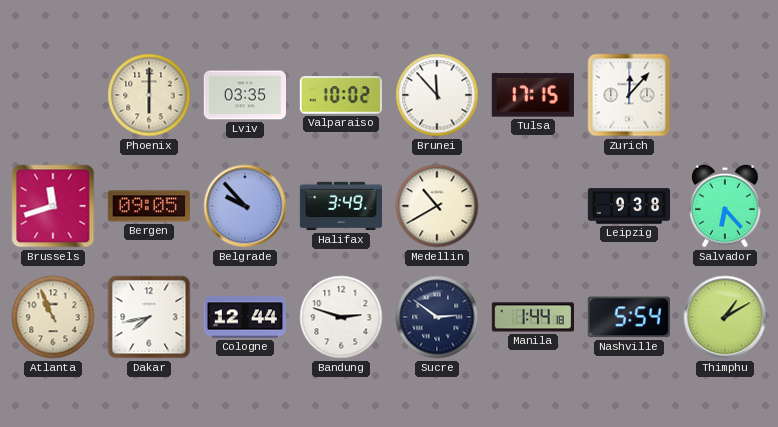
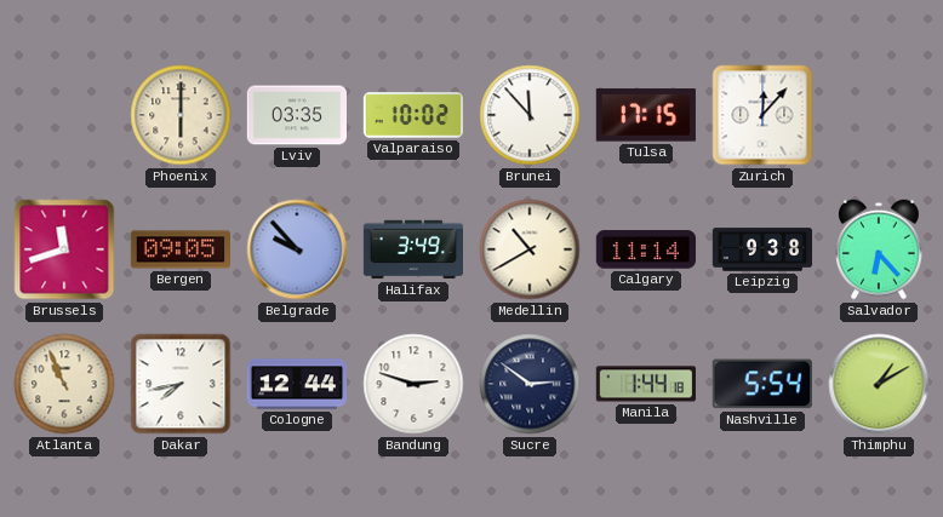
Calgary: none -> 11:14 (645, 249)
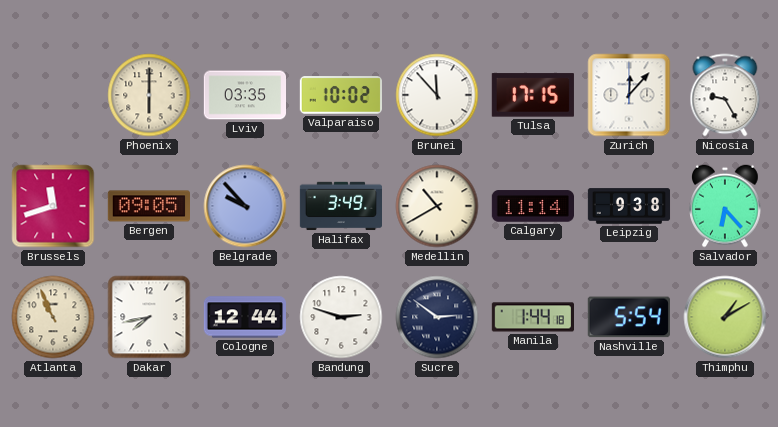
Nicosia: none -> 9:25 (725, 95)
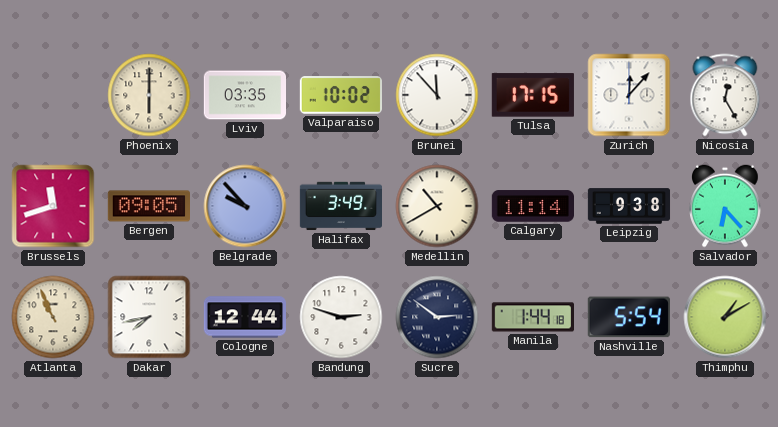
Nicosia: 9:25 -> 12:25 (725, 95)
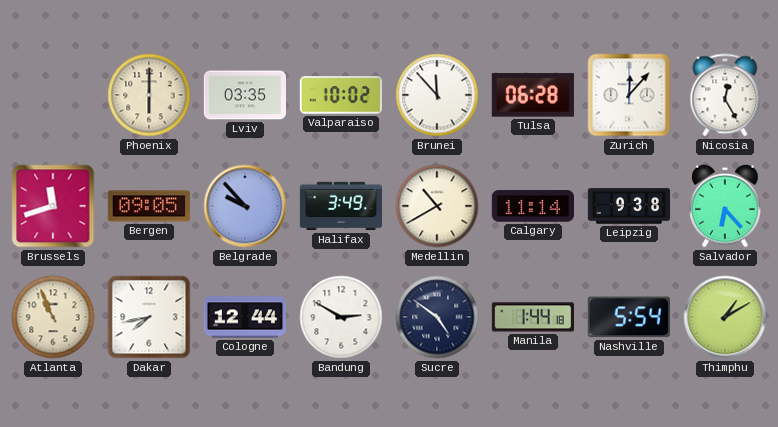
Tulsa: 17:15 -> 06:28 (533, 95)
Bandung: 2:48 -> 2:50 (341, 317)
Sucre: 2:51 -> 4:51 (437, 317)
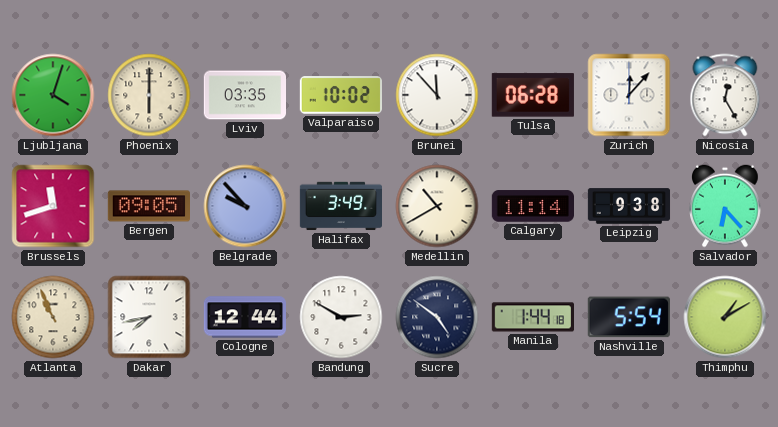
Ljubljana: none -> 4:03 (53, 95)
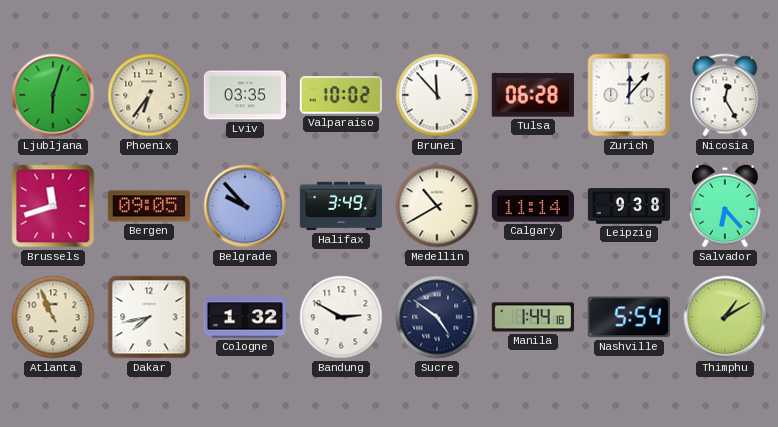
Ljubljana: 4:03 -> 6:03 (53, 95)
Phoenix: 6:00 -> 6:36 (149, 95)
Cologne: 12:44 -> 1:32 (244, 317)
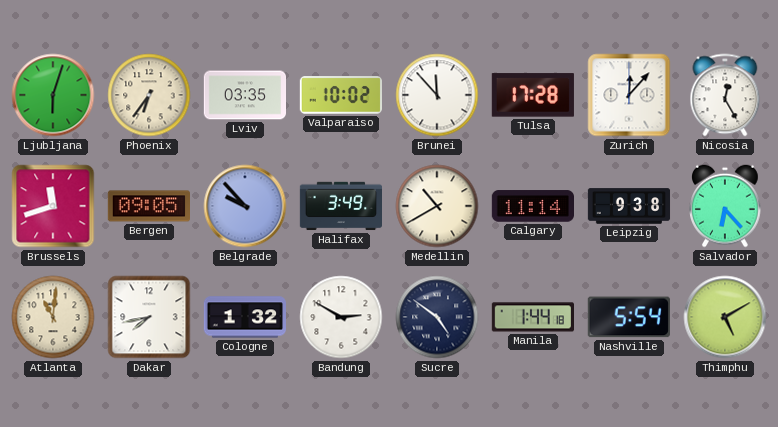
Tulsa: 06:28 -> 17:28 (533, 95)
Atlanta: 10:56 -> 11:01 (53, 317)
Thimphu: 1:10 -> 5:10 (725, 317)
